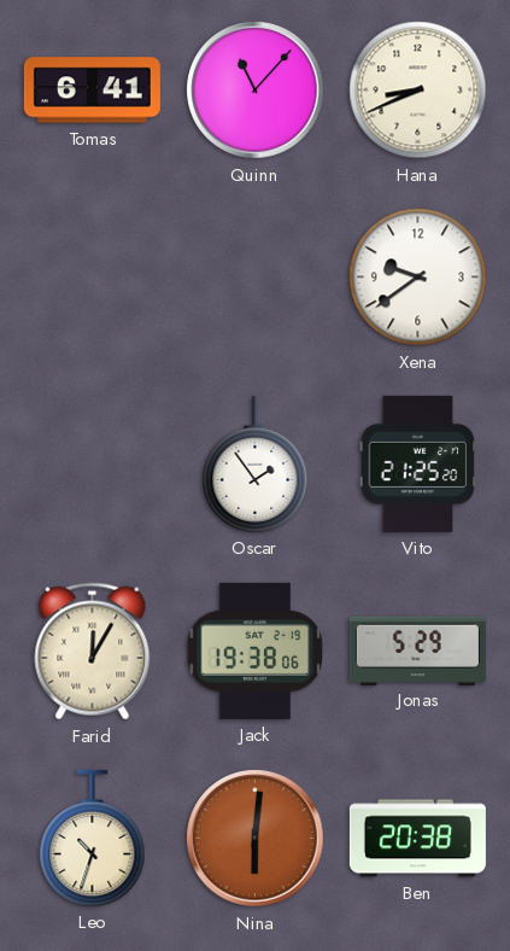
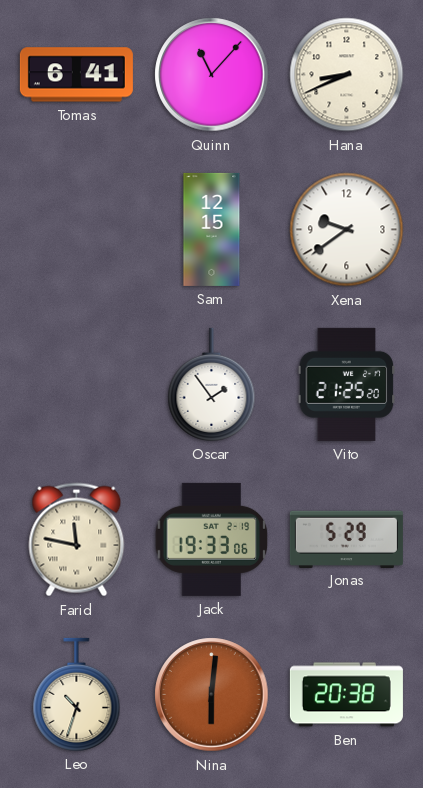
Sam: none -> 12:15 (212, 229)
Farid: 12:05 -> 11:47 (77, 540)
Jack: 19:38 -> 19:33 (212, 539)
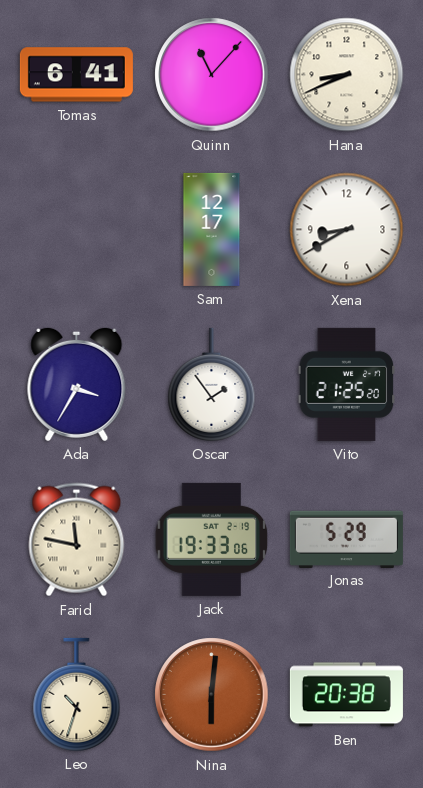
Sam: 12:15 -> 12:17 (212, 229)
Xena: 9:39 -> 8:40 (347, 230)
Ada: none -> 3:35 (77, 384)
